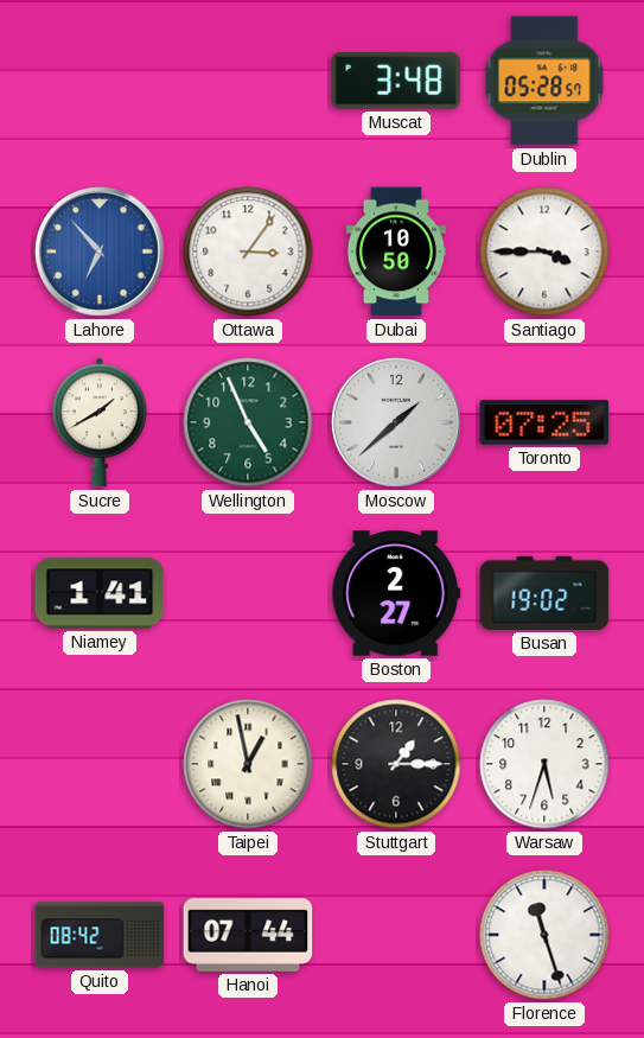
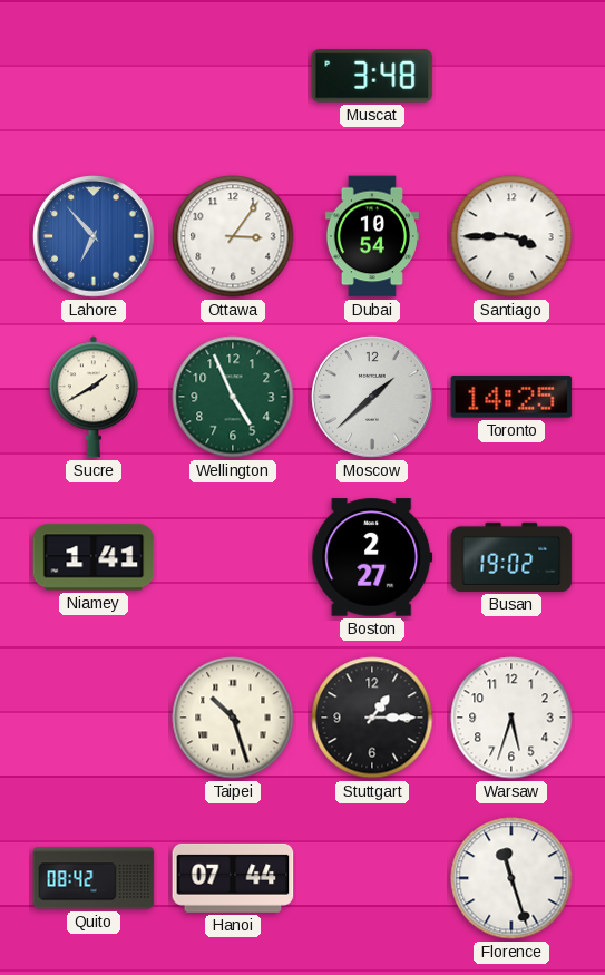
Dublin: 05:28 -> none (544, 81)
Dubai: 10:50 -> 10:54 (372, 236)
Toronto: 07:25 -> 14:25 (511, 397)
Taipei: 12:58 -> 10:27 (233, 718)
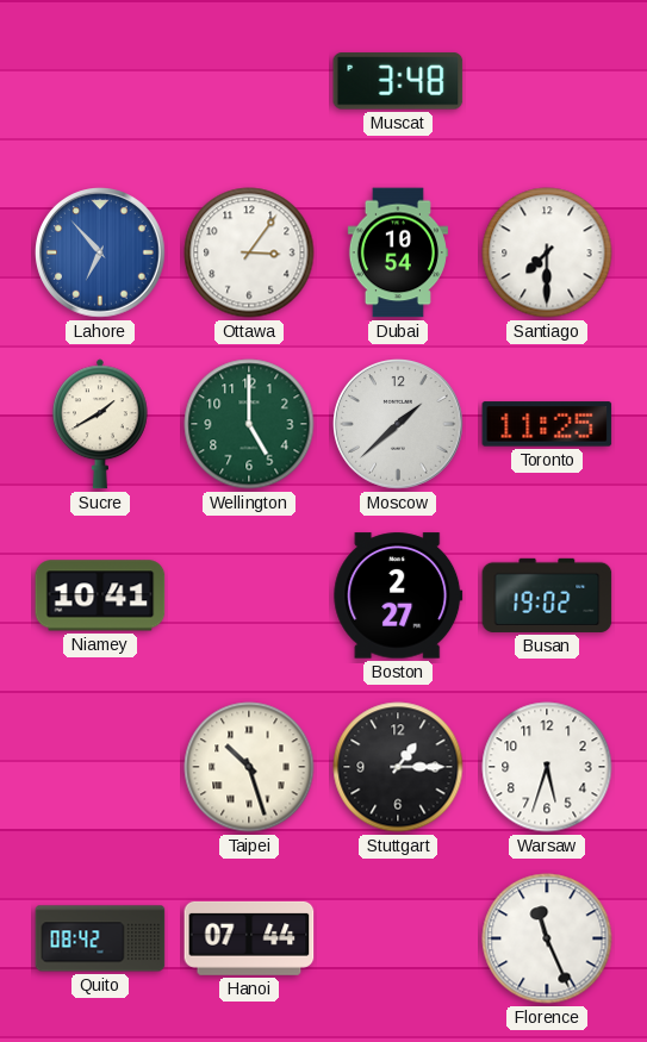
Santiago: 3:45 -> 7:30 (547, 252)
Wellington: 4:56 -> 5:00 (249, 424)
Toronto: 14:25 -> 11:25 (547, 424)
Niamey: 1:41 -> 10:41 (100, 595)
Florence: 11:27 -> 11:26 (547, 938)
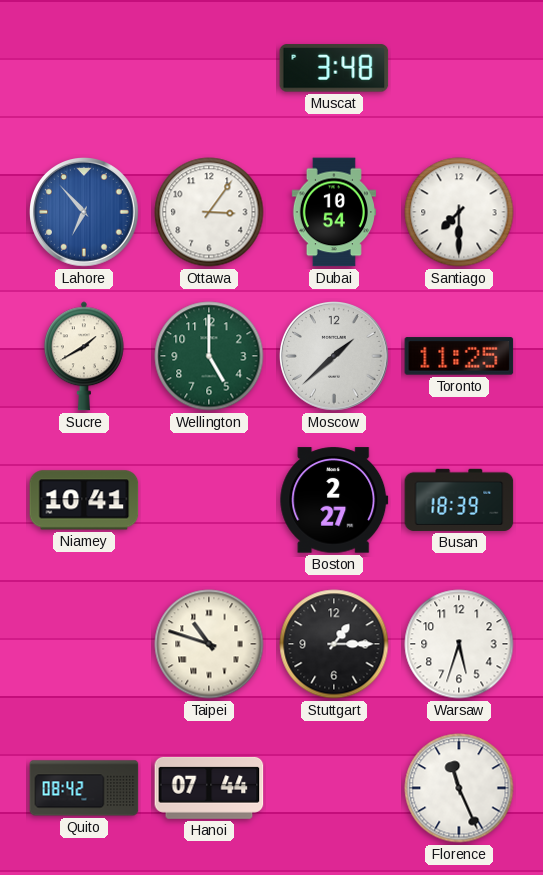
Busan: 19:02 -> 18:39 (459, 500)
Taipei: 10:27 -> 10:48 (209, 644)
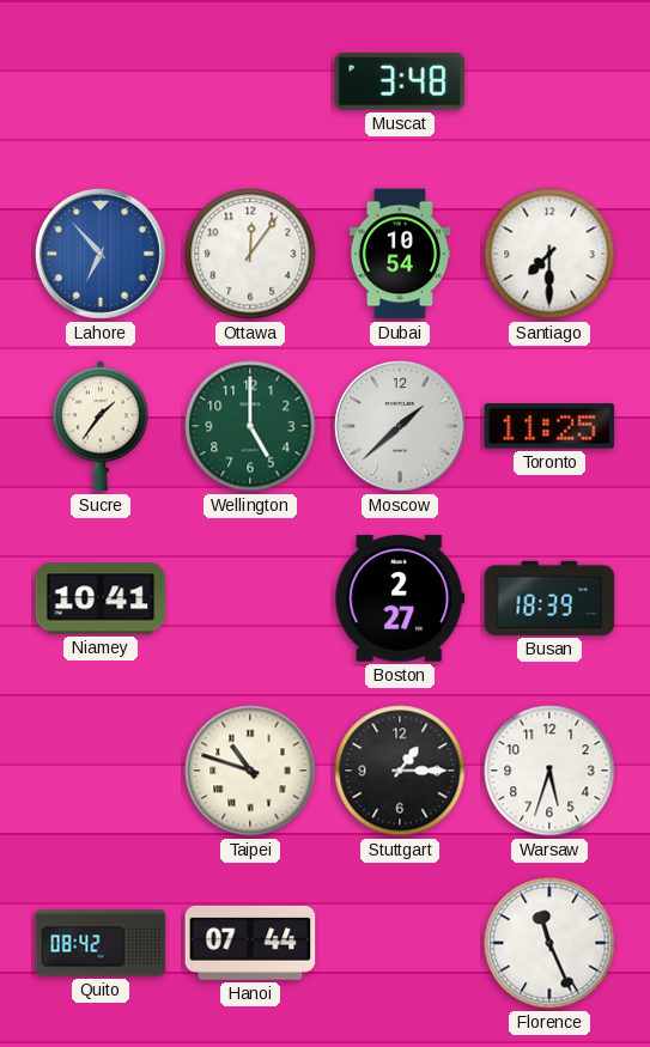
Ottawa: 3:06 -> 12:06 (250, 254)
Sucre: 1:40 -> 1:36 (101, 426)
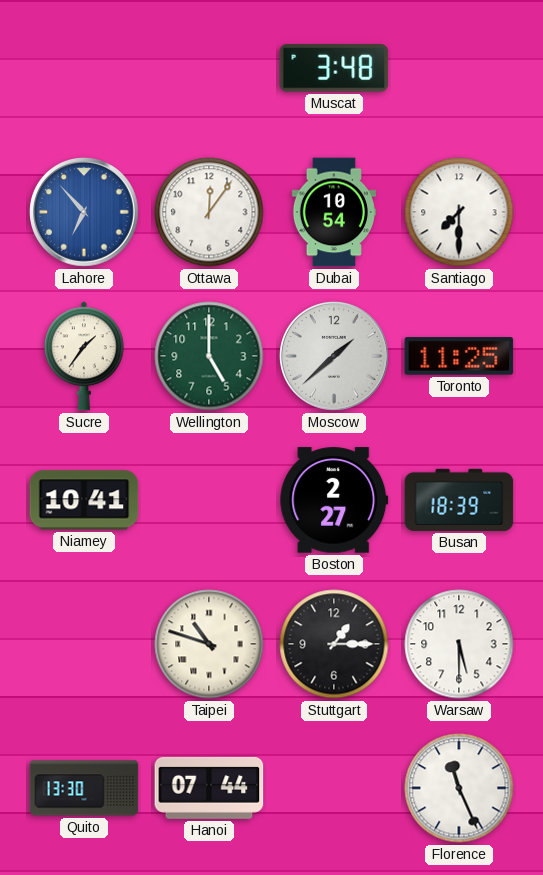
Warsaw: 5:33 -> 5:30 (459, 644)
Quito: 08:42 -> 13:30 (84, 788)
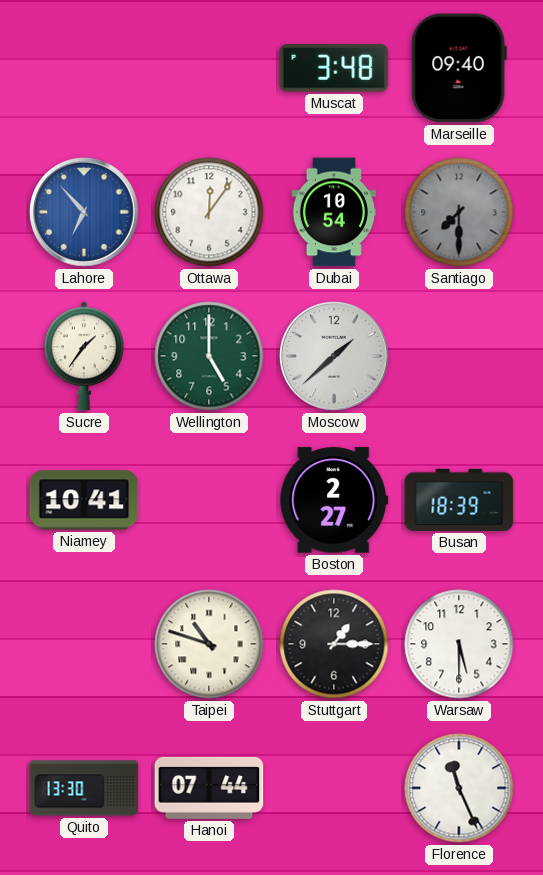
Marseille: none -> 09:40 (459, 68)
Santiago dial: white -> grey (459, 212)
Toronto: 11:25 -> none (459, 356)
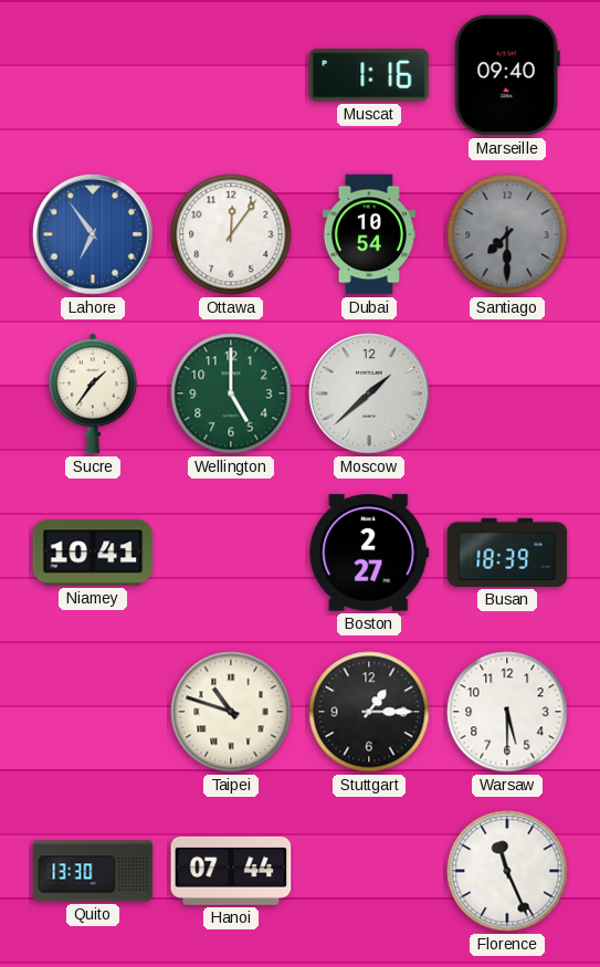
Muscat: 3:48 -> 1:16 (369, 75)
Lahore: 6:53 -> 6:54 (93, 234)
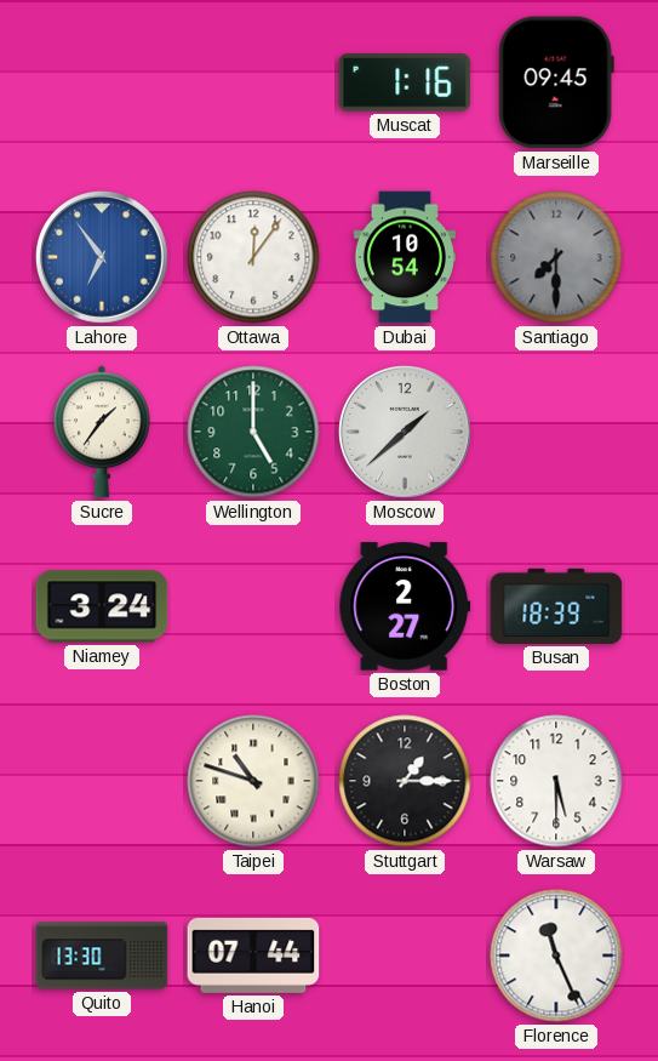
Marseille: 09:40 -> 09:45 (556, 82)
Niamey: 10:41 -> 3:24 (102, 606)
